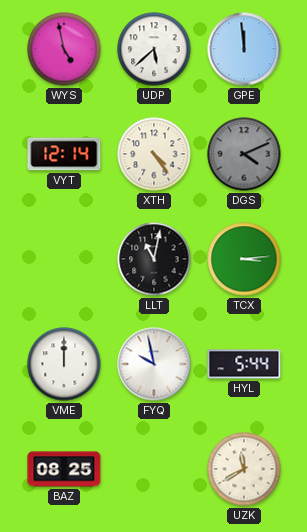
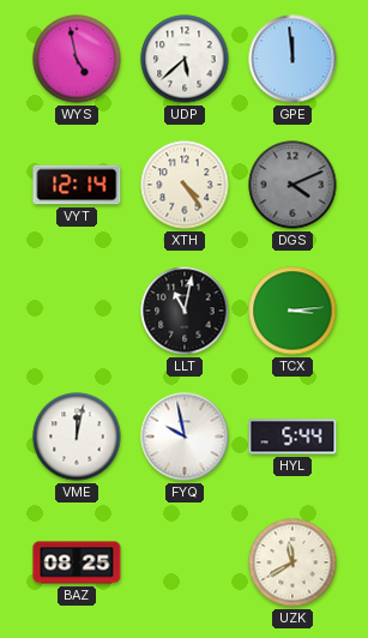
VME: 12:00 -> 12:02 (77, 437)
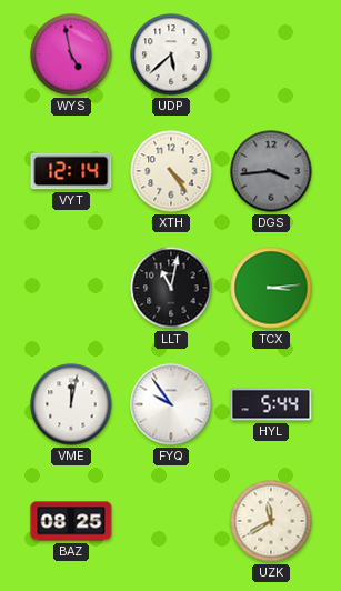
GPE: 11:59 -> none (292, 59)
DGS: 4:11 -> 3:44 (271, 171)
FYQ: 9:58 -> 9:54 (171, 404)
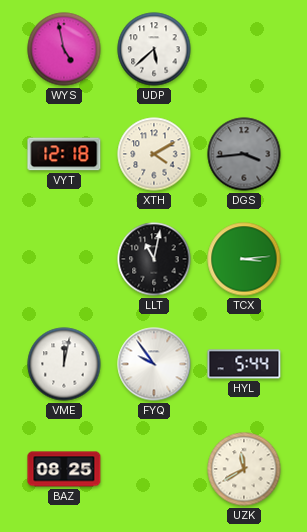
VYT: 12:14 -> 12:18 (64, 154)
XTH: 4:24 -> 4:10 (154, 154)
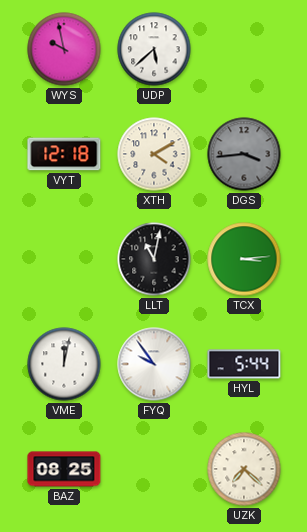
WYS: 4:58 -> 9:58 (64, 49)
UZK: 11:40 -> 7:22 (244, 469)
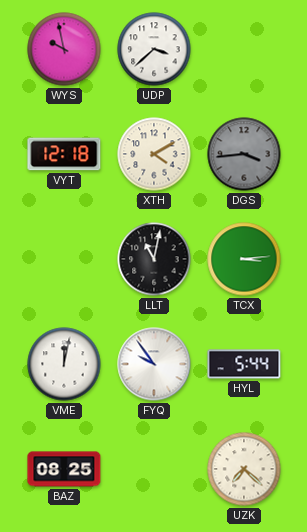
UDP: 5:38 -> 3:38 (154, 49)
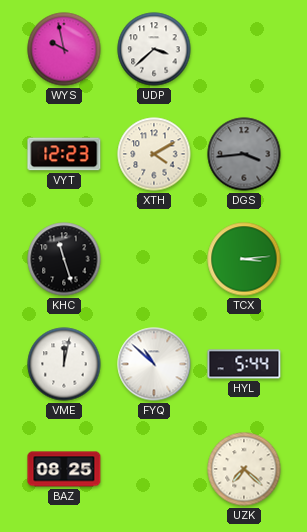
VYT: 12:18 -> 12:23 (64, 154)
KHC: none -> 11:27 (64, 259)
LLT: 11:02 -> none (154, 259)
FYQ: 9:54 -> 10:52 (154, 364)
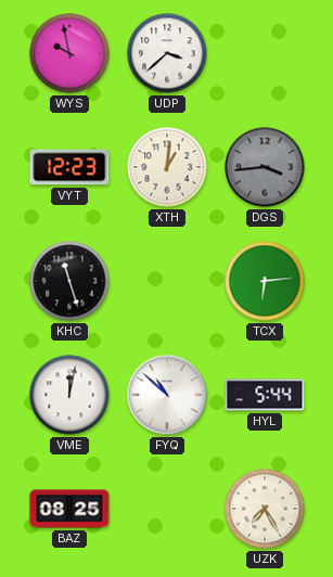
XTH: 4:10 -> 1:01 (167, 167)
TCX: 3:14 -> 6:14 (265, 281)
UZK: 7:22 -> 7:25 (265, 509)
